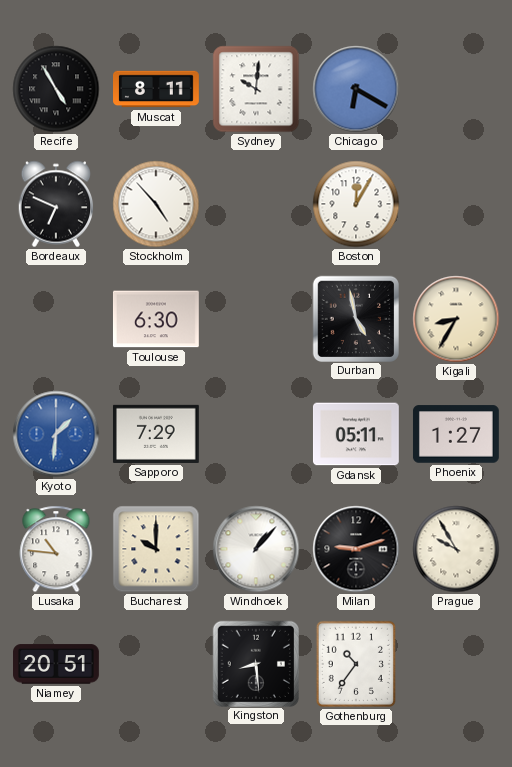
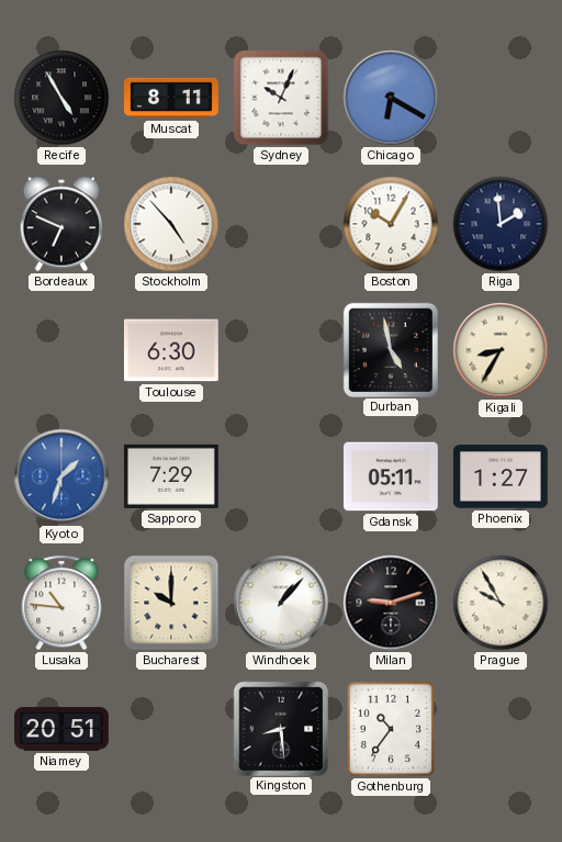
Sydney: 10:01 -> 10:04 (281, 98)
Boston: 12:05 -> 10:05 (391, 224)
Riga: none -> 1:59 (501, 224)
Kyoto: 1:31 -> 1:33 (61, 476)
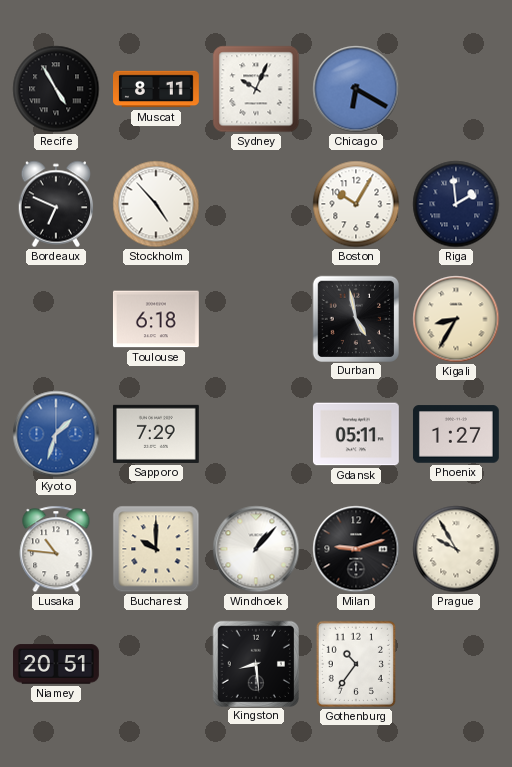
Toulouse: 6:30 -> 6:18 (156, 319)
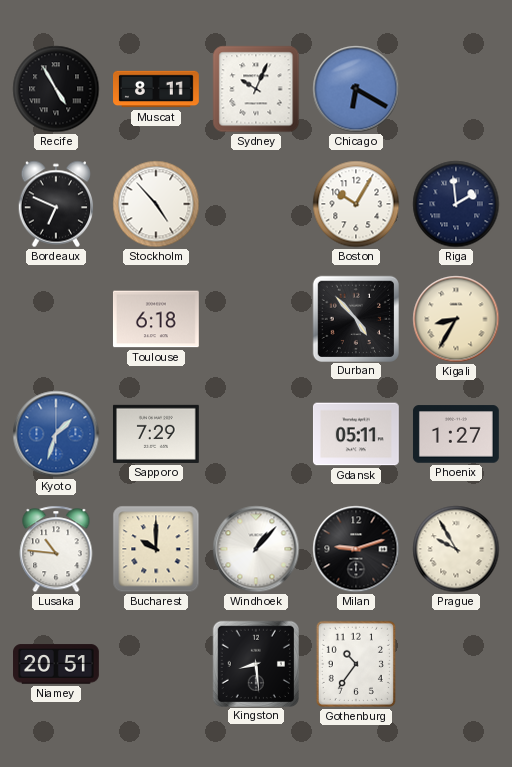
Durban: 4:58 -> 4:53 (355, 318)
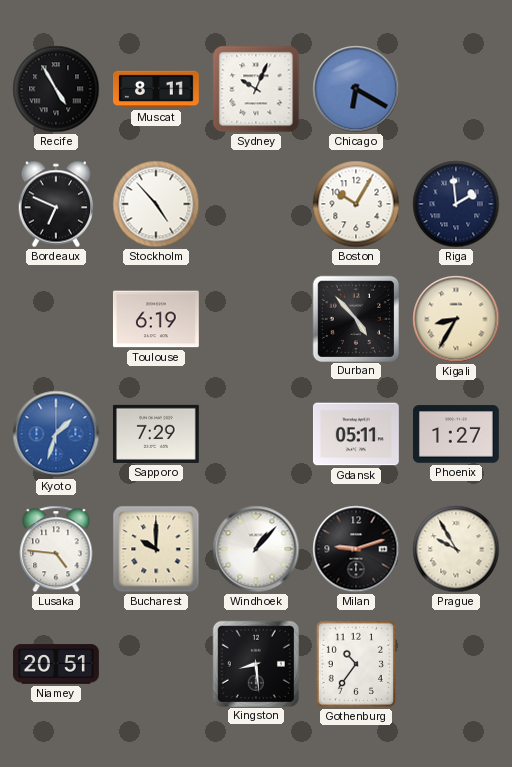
Toulouse: 6:18 -> 6:19 (156, 319)
Lusaka: 10:46 -> 4:46 (56, 549)
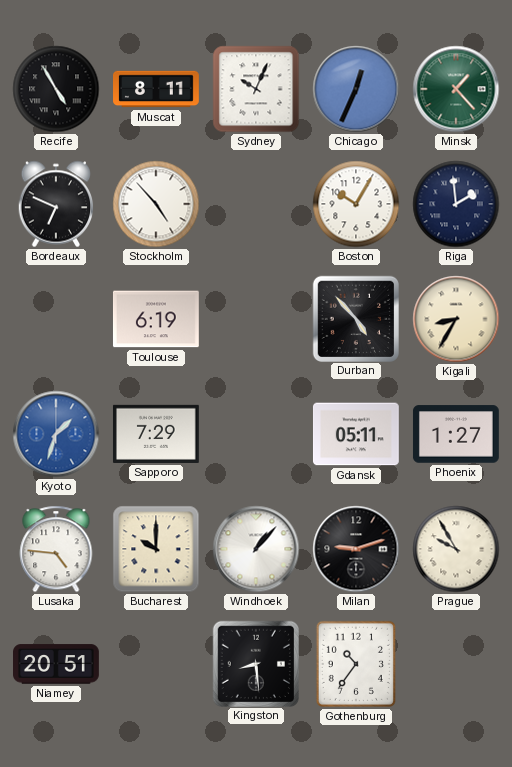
Chicago: 6:20 -> 12:34 (356, 89)
Minsk: none -> 1:23 (456, 89)
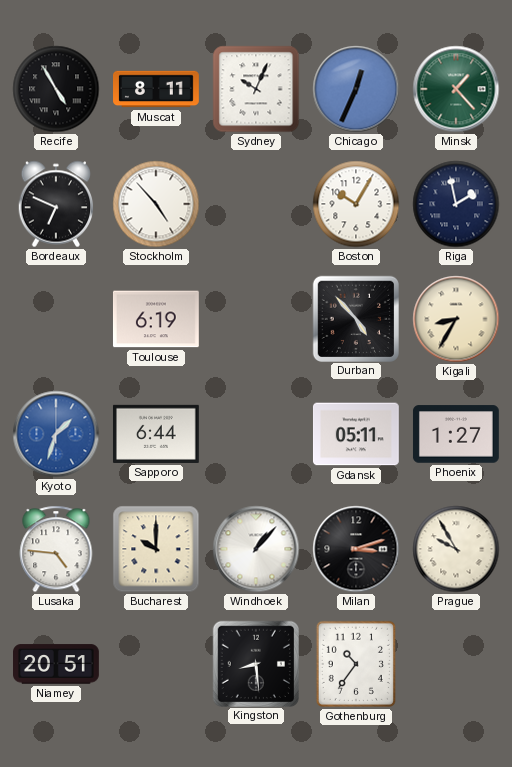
Riga: 1:59 -> 1:58 (456, 204)
Sapporo: 7:29 -> 6:44 (156, 434)
Milan: 9:12 -> 3:12 (356, 549)
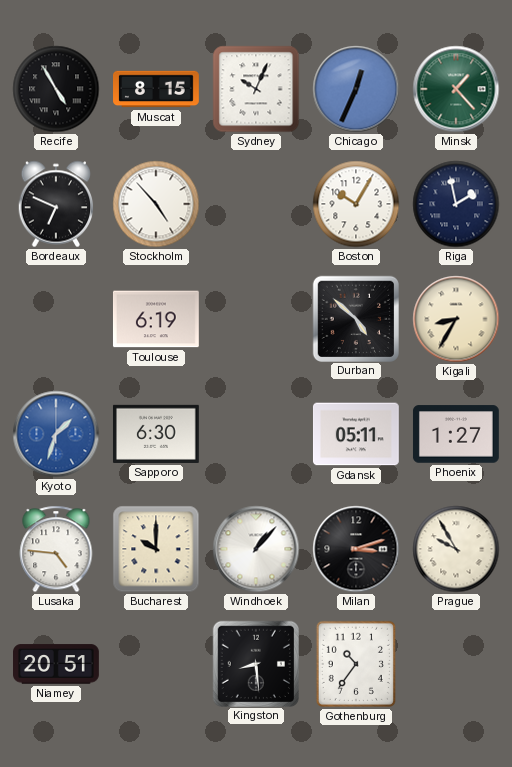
Muscat: 8:11 -> 8:15 (157, 89)
Durban: 4:53 -> 4:52 (355, 318)
Sapporo: 6:44 -> 6:30 (156, 434)
